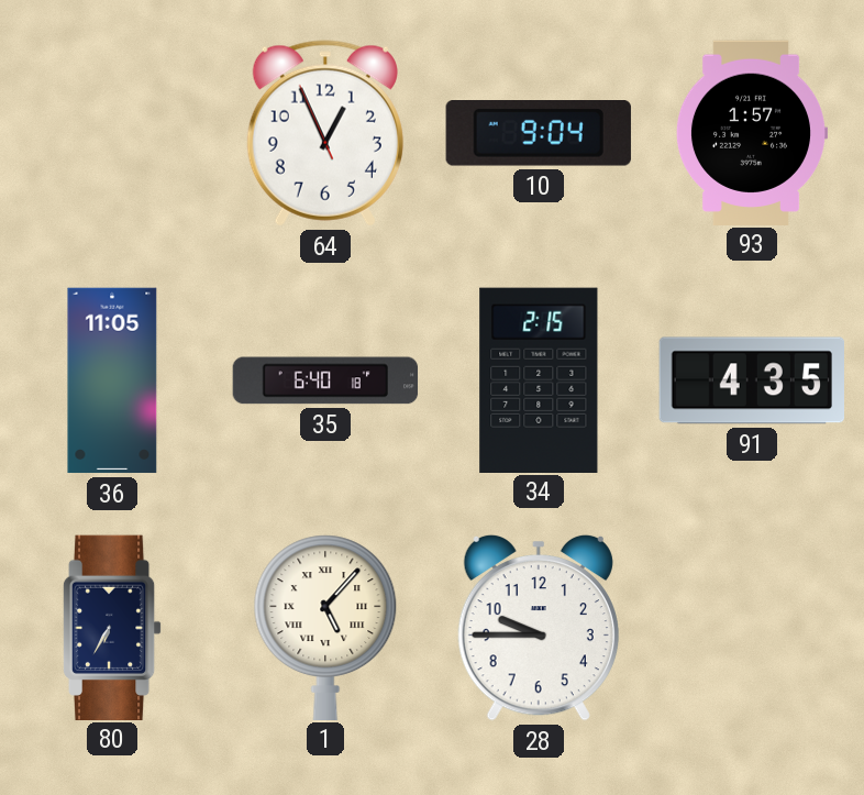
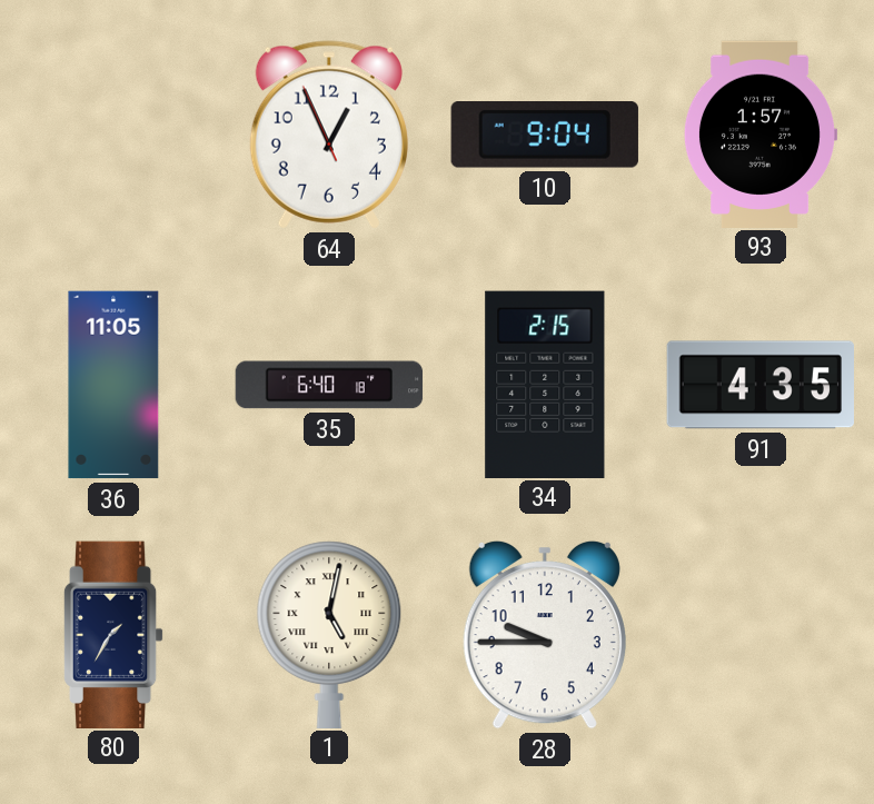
80: 6:35 -> 1:35 (113, 634)
1: 5:07 -> 5:02 (329, 634)
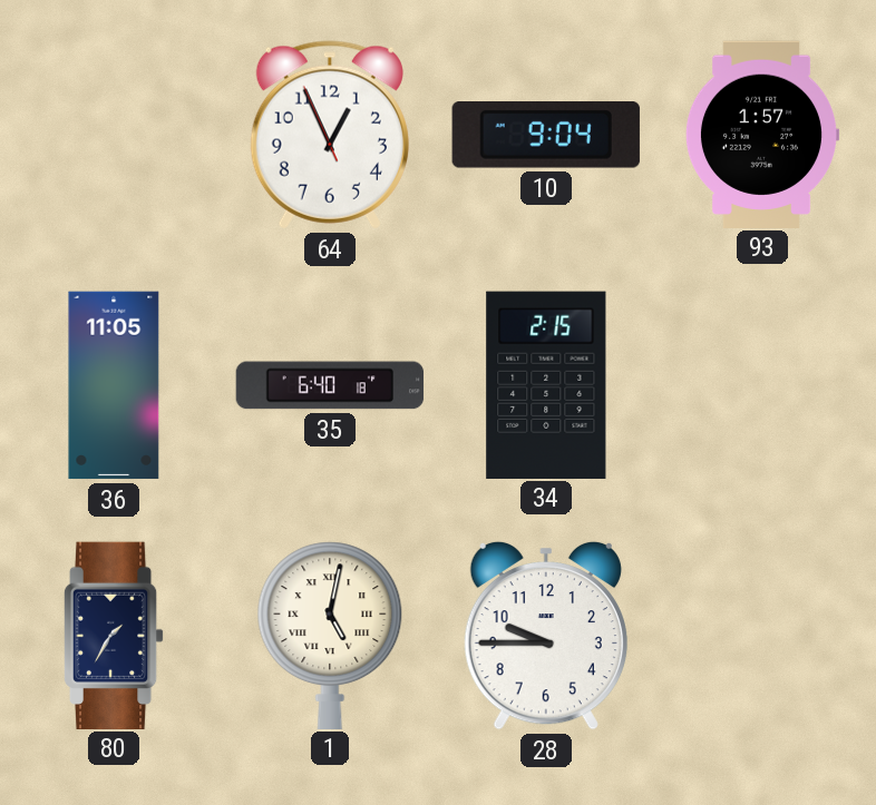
91: 4:35 -> none (759, 385)
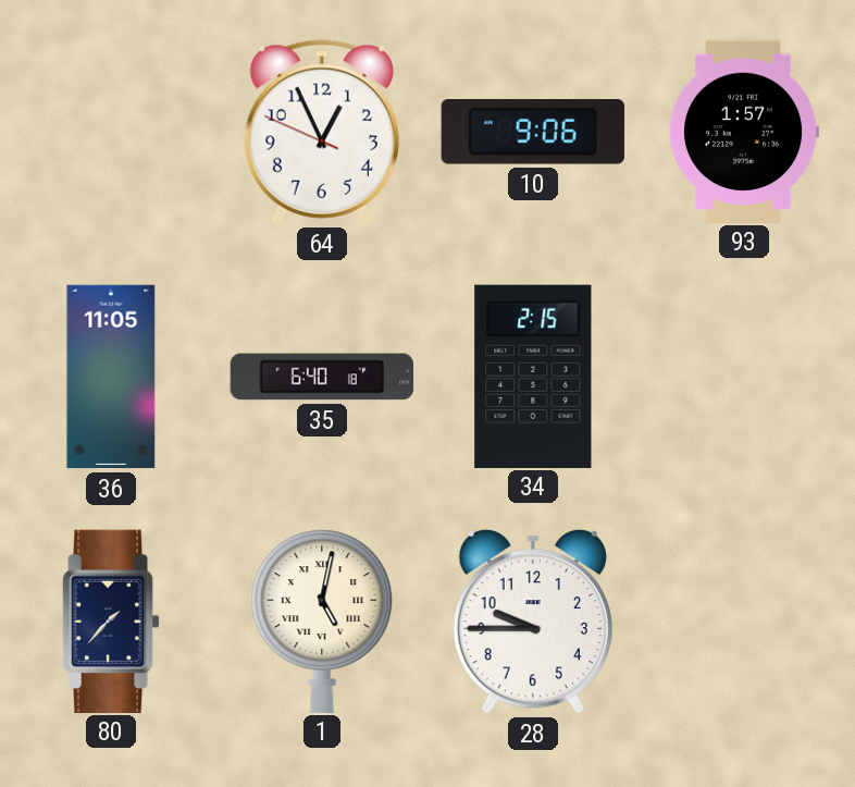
64: 12:55:56 -> 12:55:49 (322, 132)
10: 9:04 -> 9:06 (533, 133)
80: 1:35 -> 1:37 (111, 620)
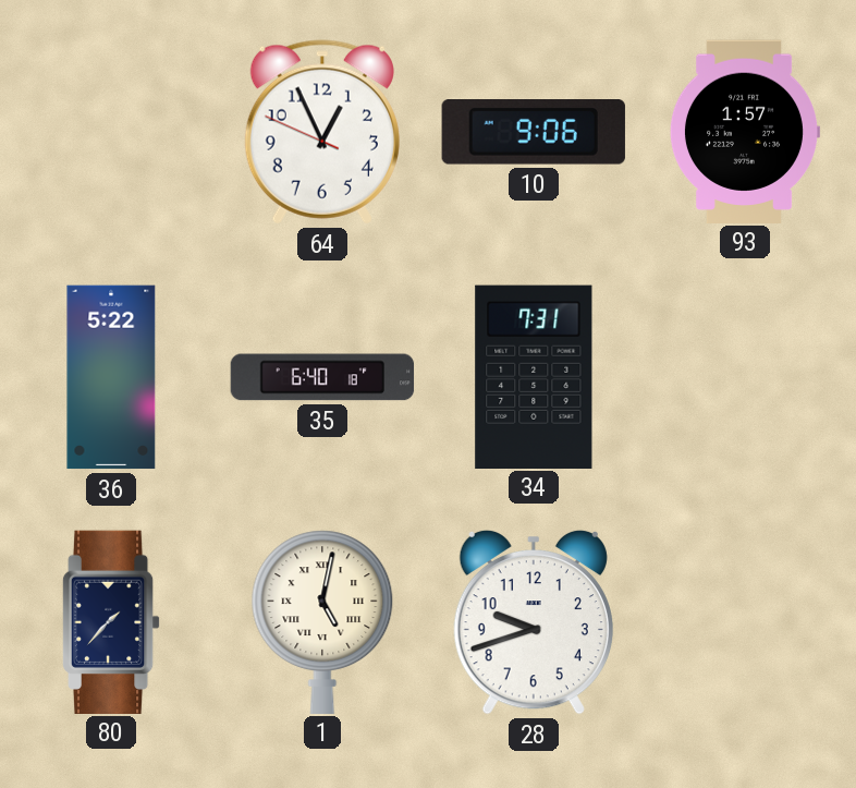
36: 11:05 -> 5:22 (111, 377)
34: 2:15 -> 7:31 (534, 376)
28: 9:45 -> 9:42 (534, 622)
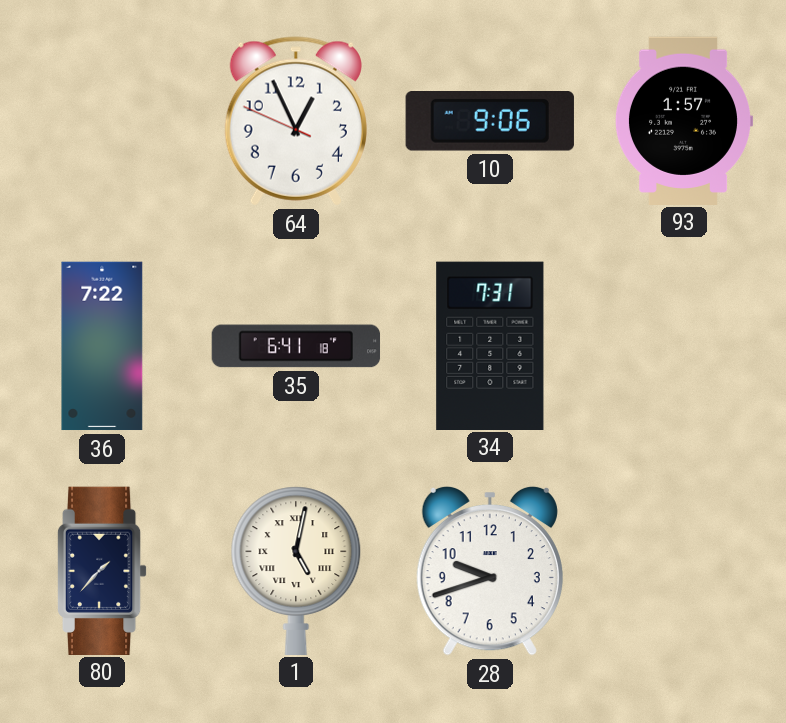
36: 5:22 -> 7:22 (102, 346)
35: 6:40 -> 6:41 (296, 346)
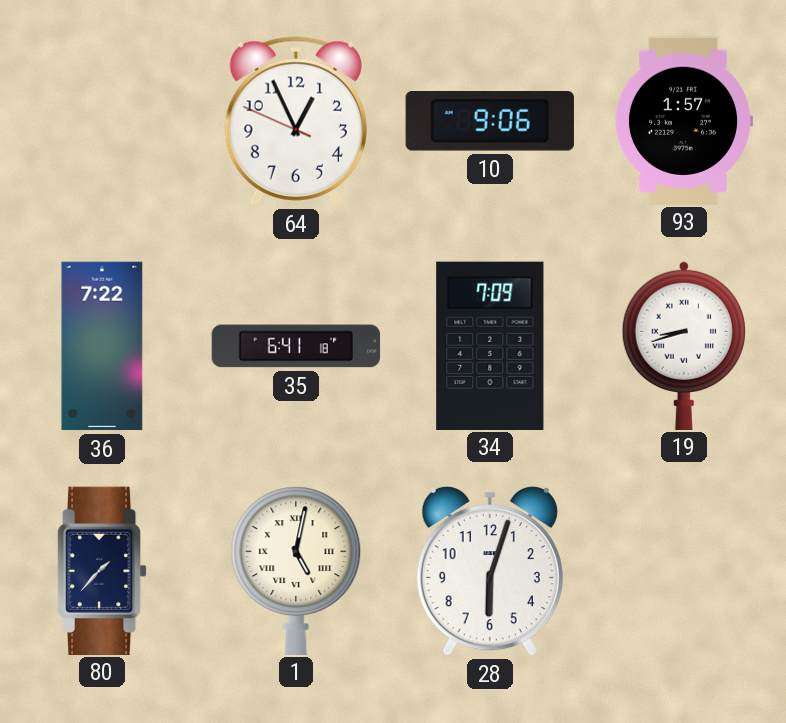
34: 7:31 -> 7:09 (490, 345)
19: none -> 8:42 (684, 345)
28: 9:42 -> 6:03 (490, 571)
